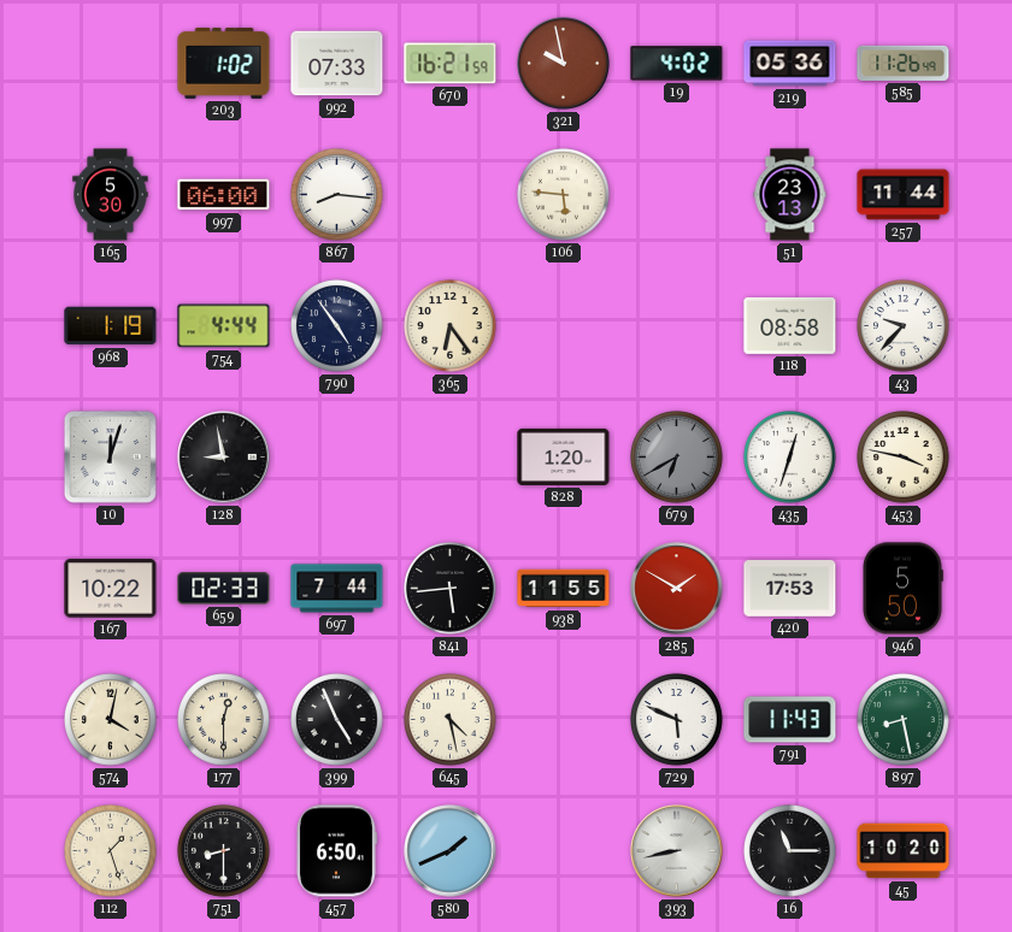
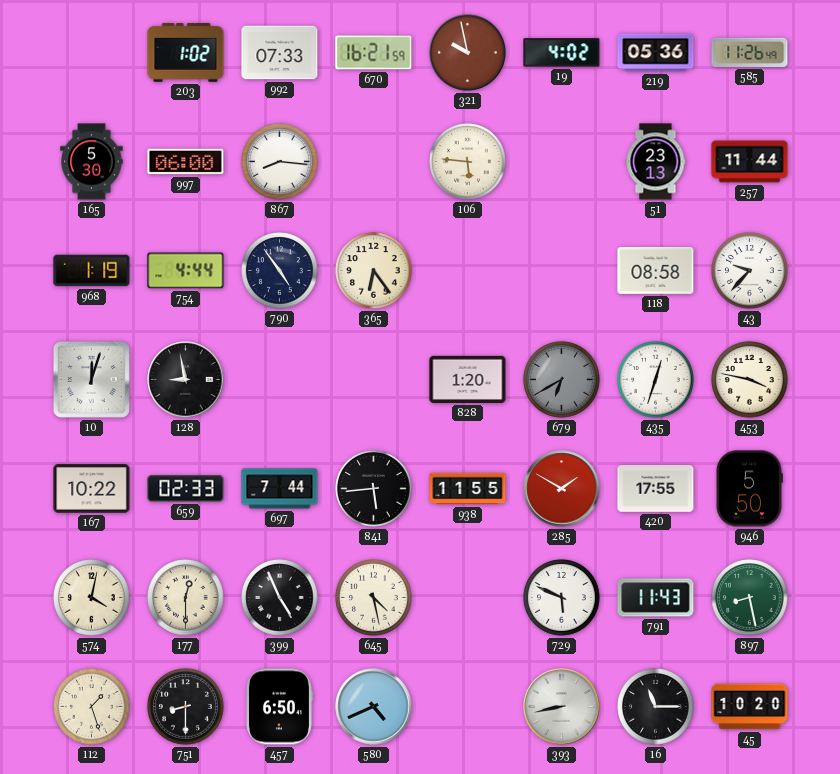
420: 17:53 -> 17:55 (656, 489)
580: 1:41 -> 4:41 (374, 707)
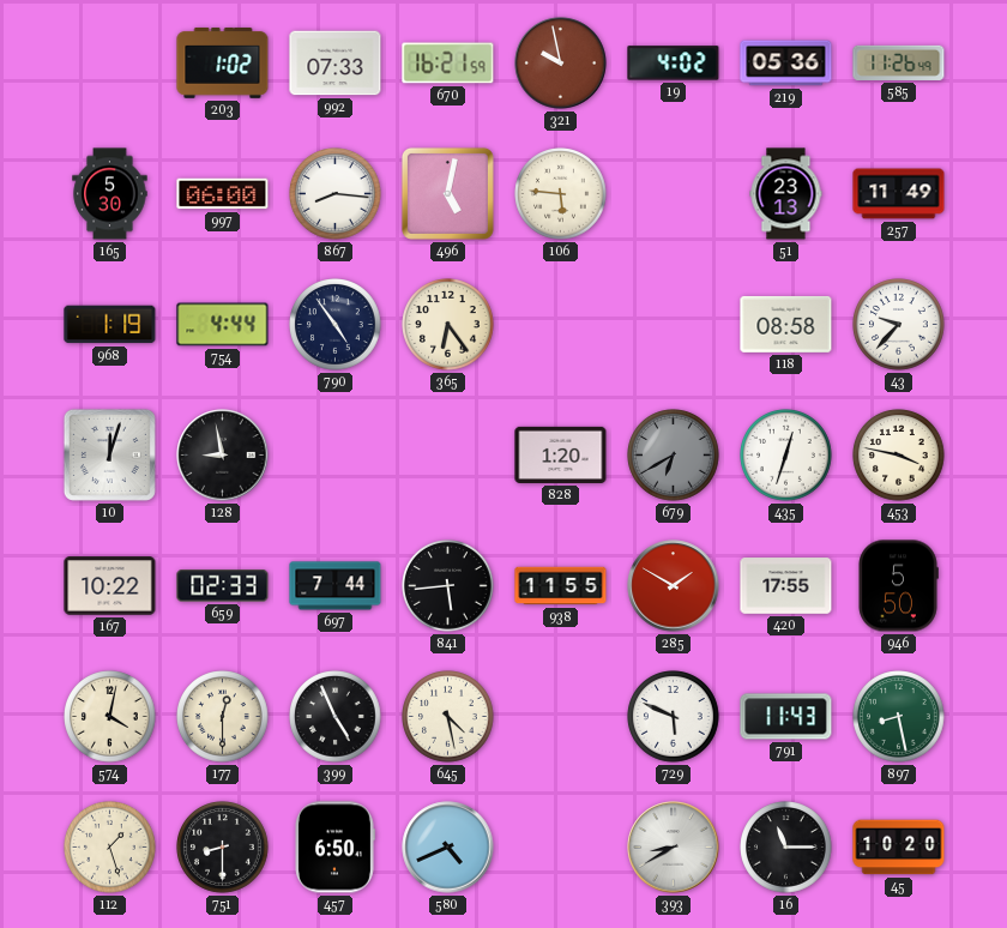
496: none -> 5:02 (447, 193)
257: 11:44 -> 11:49 (899, 194)
393: 8:43 -> 8:40 (674, 848)
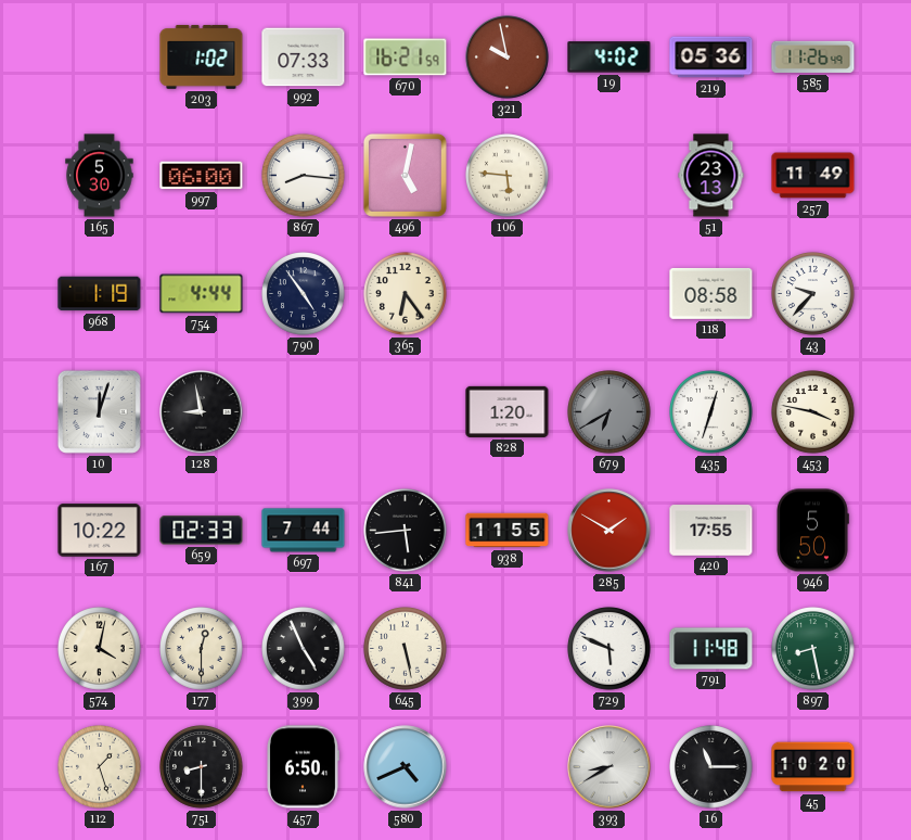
645: 4:28 -> 5:28 (406, 649)
791: 11:43 -> 11:48 (711, 649)
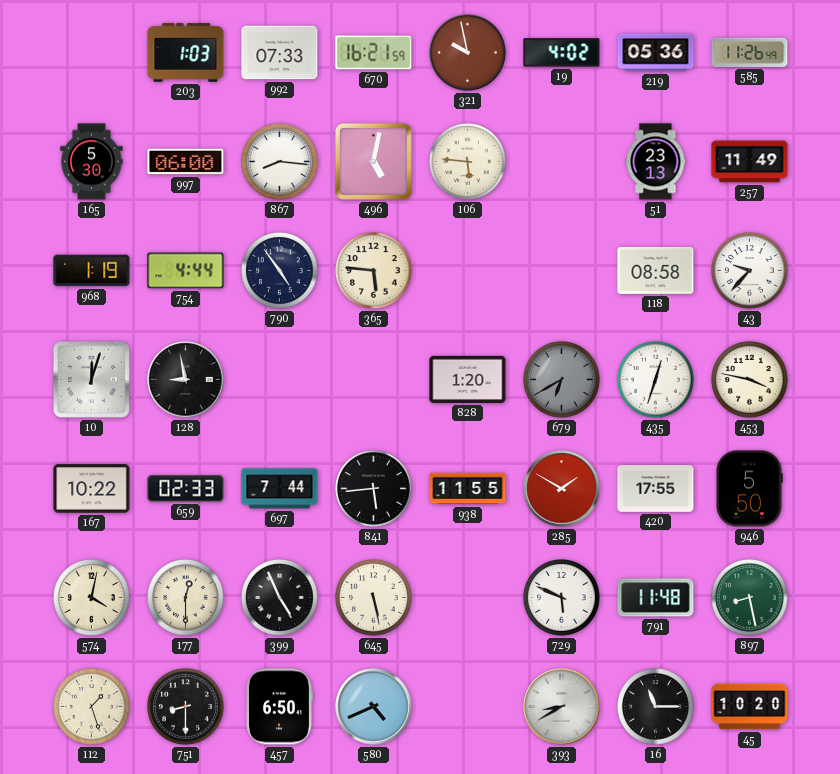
203: 1:02 -> 1:03 (186, 52)
365: 6:24 -> 5:46 (374, 271)
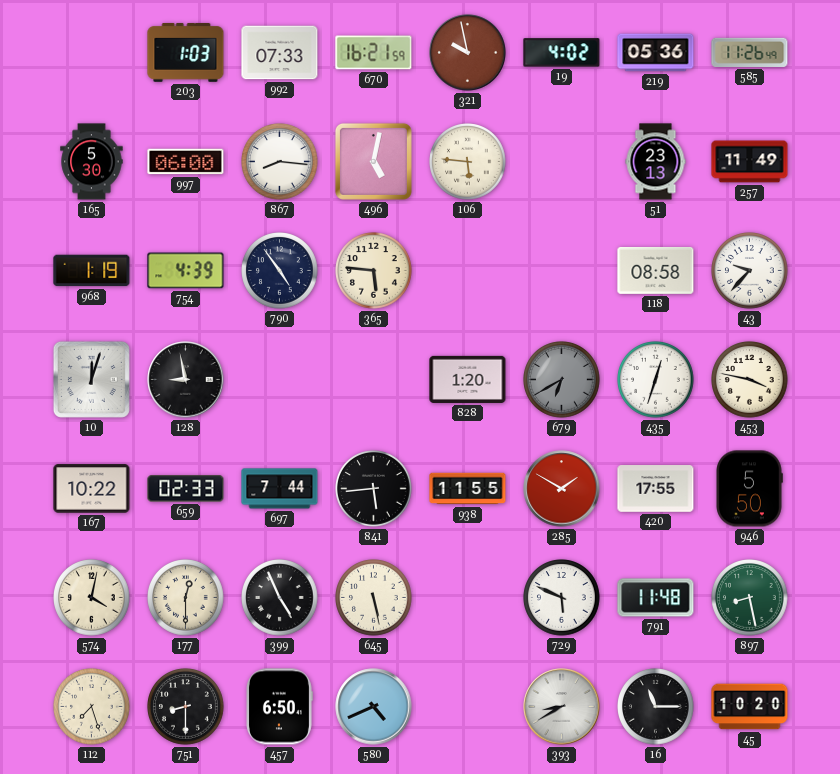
754: 4:44 -> 4:39 (186, 271)
112: 1:27 -> 7:27 (92, 707)
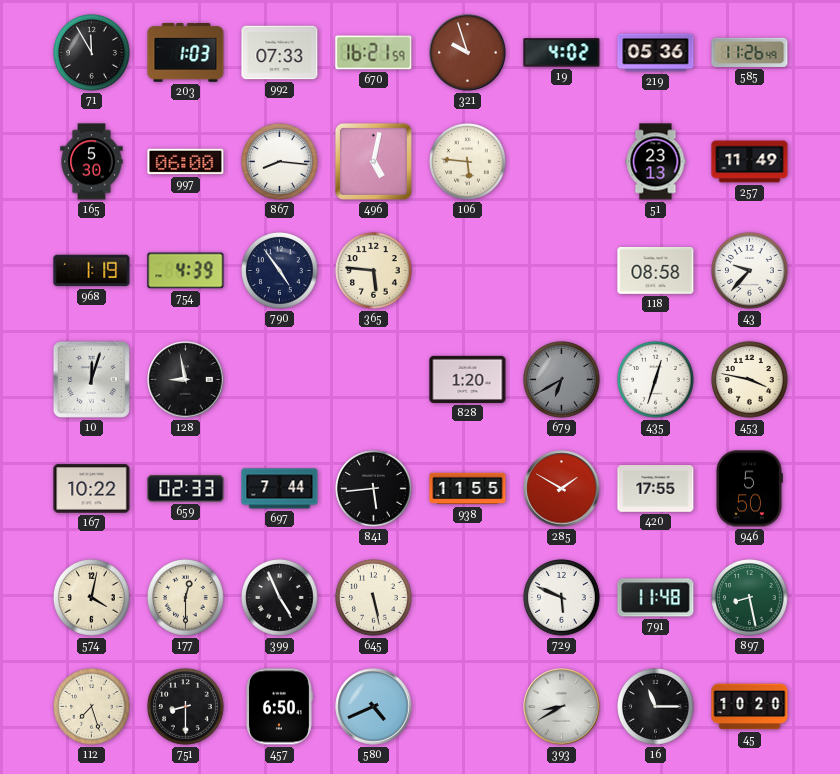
71: none -> 11:55 (92, 53)
321: 9:58 -> 9:57 (468, 53)
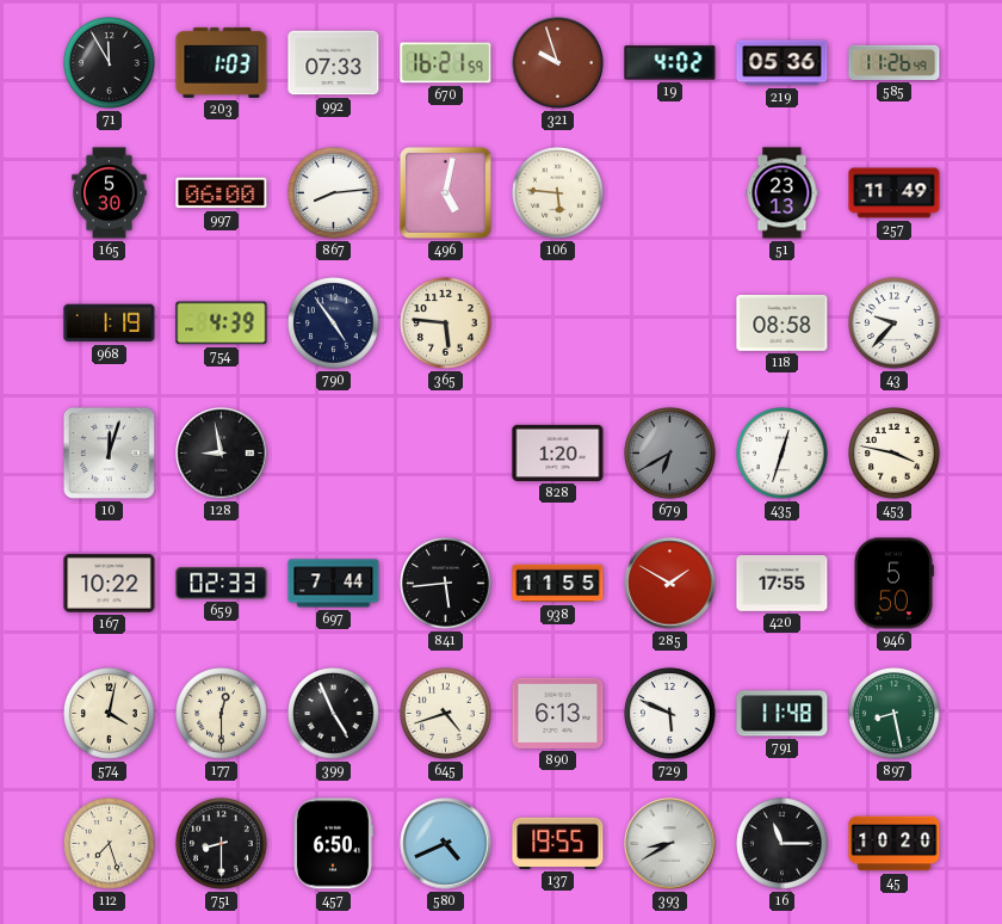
867: 8:16 -> 8:14 (334, 193)
645: 5:28 -> 4:42 (446, 714)
890: none -> 6:13 (558, 713)
137: none -> 19:55 (558, 843)
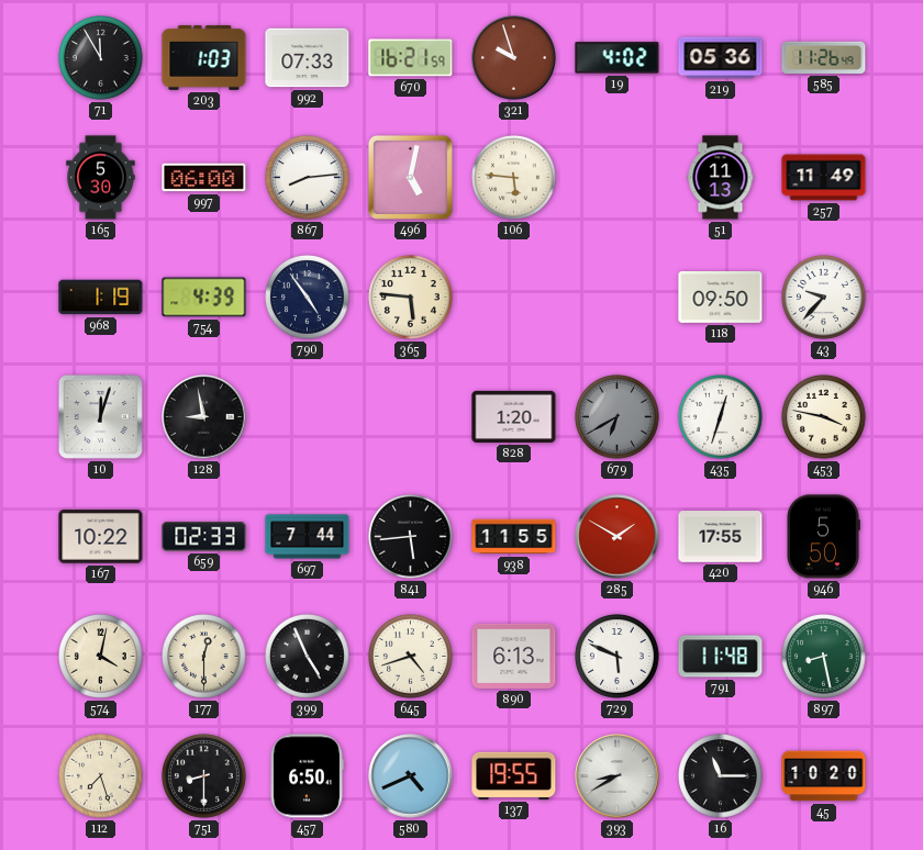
51: 23:13 -> 11:13 (721, 178)
118: 08:58 -> 09:50 (721, 297)
